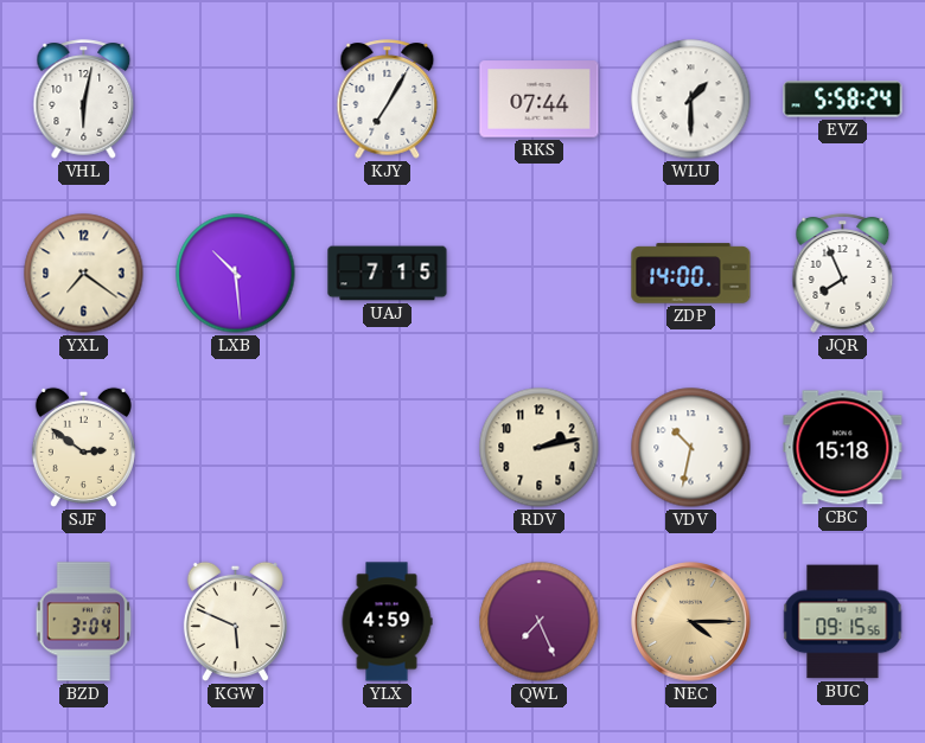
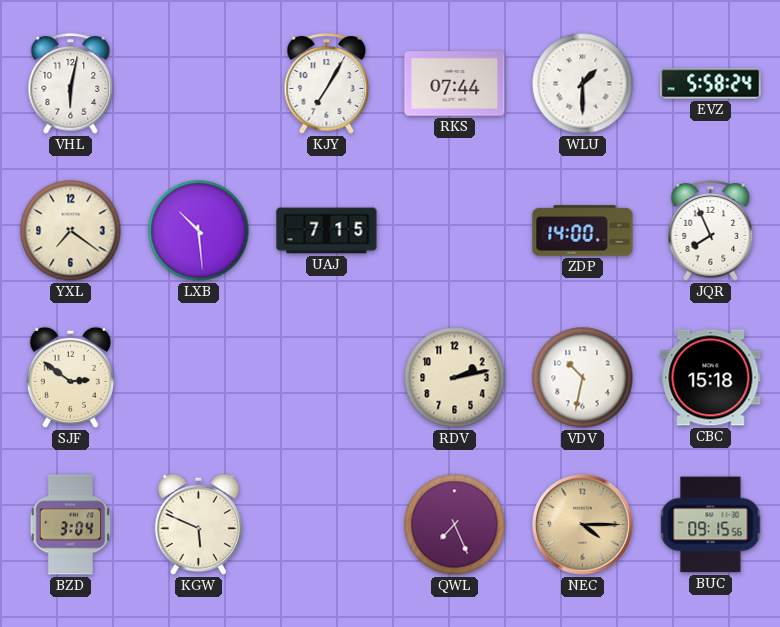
YLX: 4:59 -> none (387, 622)
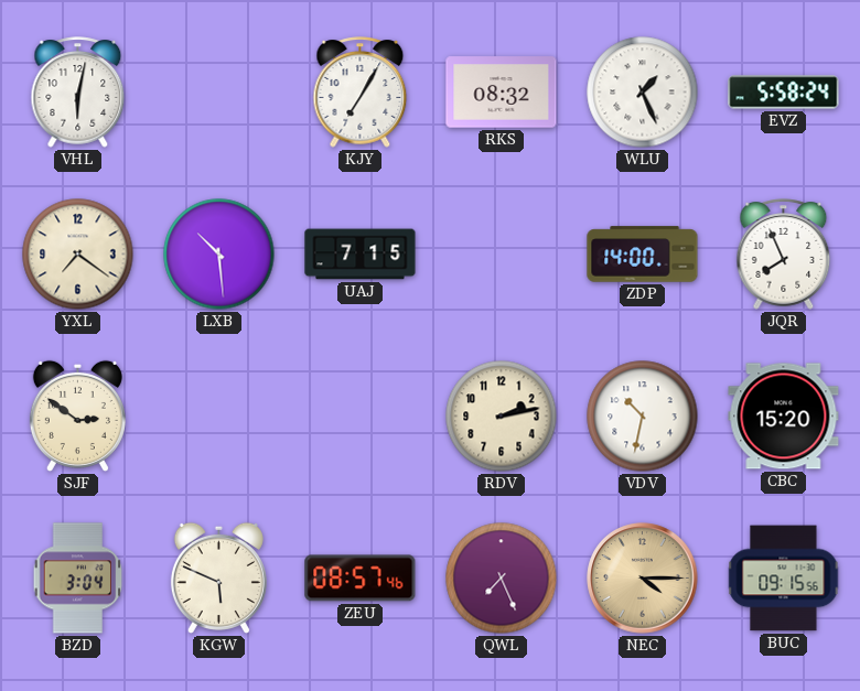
RKS: 07:44 -> 08:32 (502, 93)
WLU: 1:30 -> 1:26 (643, 93)
CBC: 15:18 -> 15:20 (784, 417)
ZEU: none -> 08:57 (361, 579)
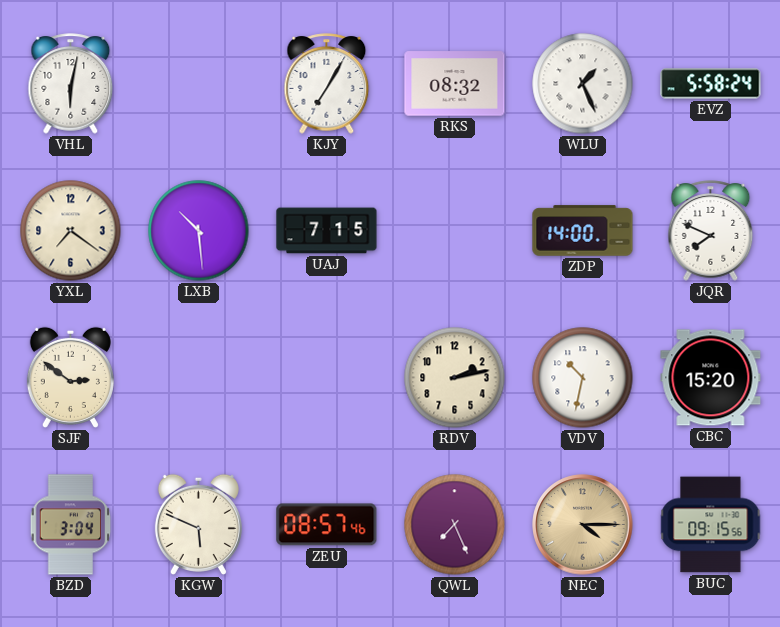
JQR: 7:56 -> 7:49 (711, 231)
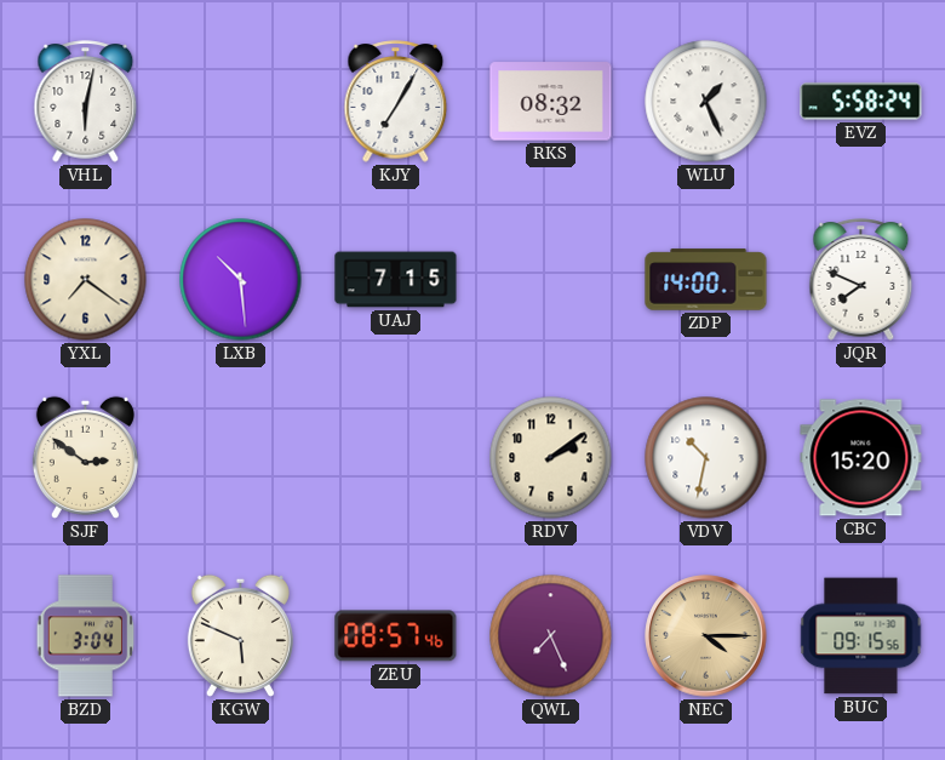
RDV: 2:13 -> 2:09 (551, 458)
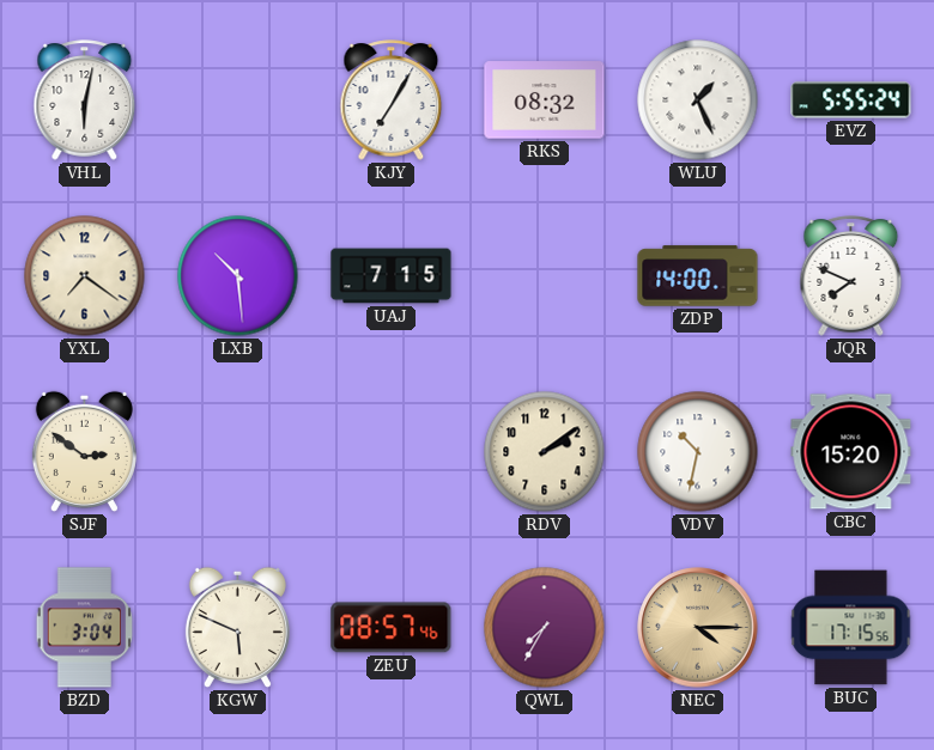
EVZ: 5:58 -> 5:55 (851, 100)
QWL: 7:26 -> 7:35 (545, 628)
BUC: 09:15 -> 17:15 (851, 628)
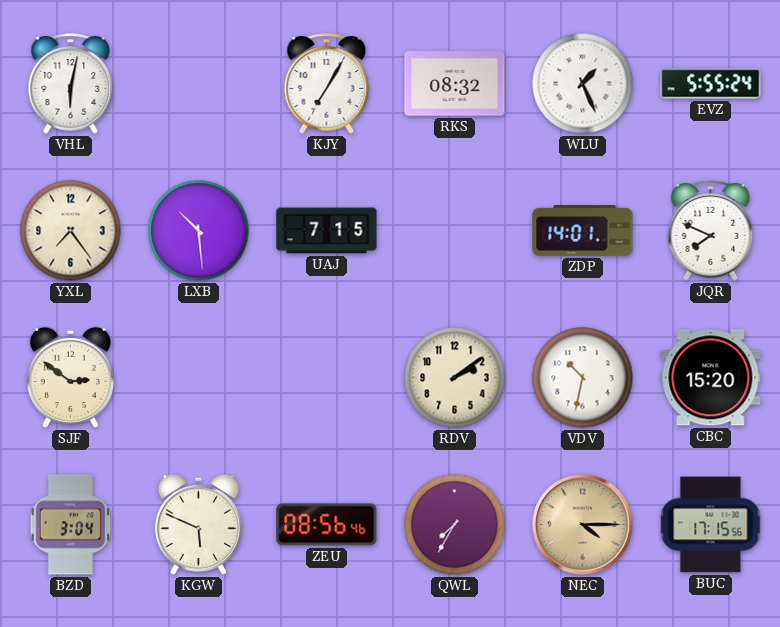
YXL: 7:21 -> 7:24 (71, 231)
ZDP: 14:00 -> 14:01 (583, 231)
ZEU: 08:57 -> 08:56 (327, 525)
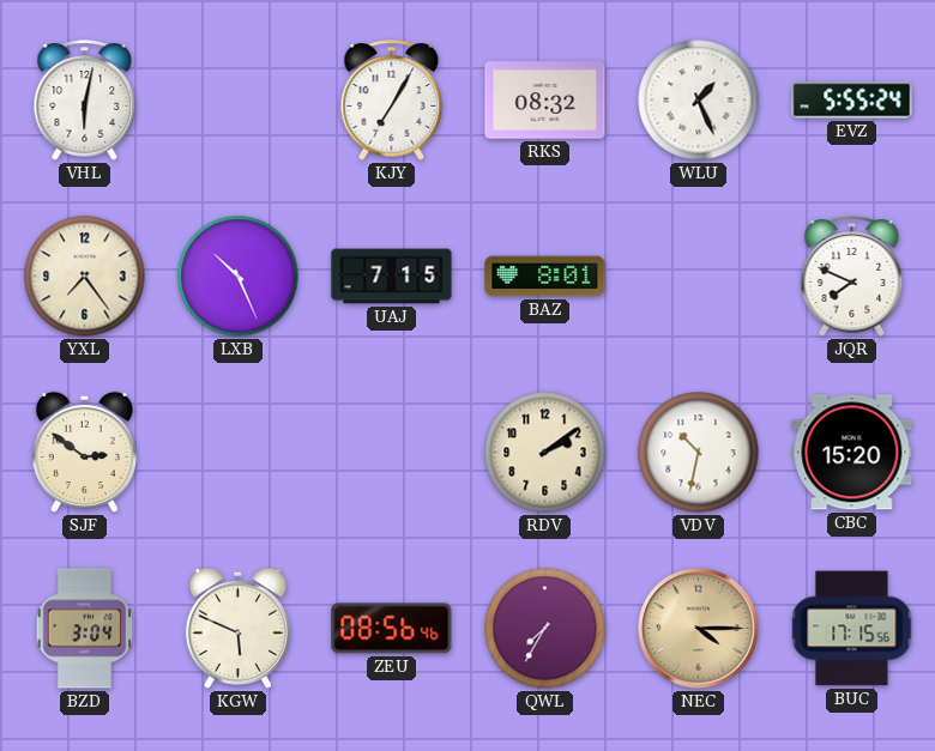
LXB: 10:29 -> 10:26 (239, 277)
BAZ: none -> 8:01 (545, 277)
ZDP: 14:01 -> none (583, 231)
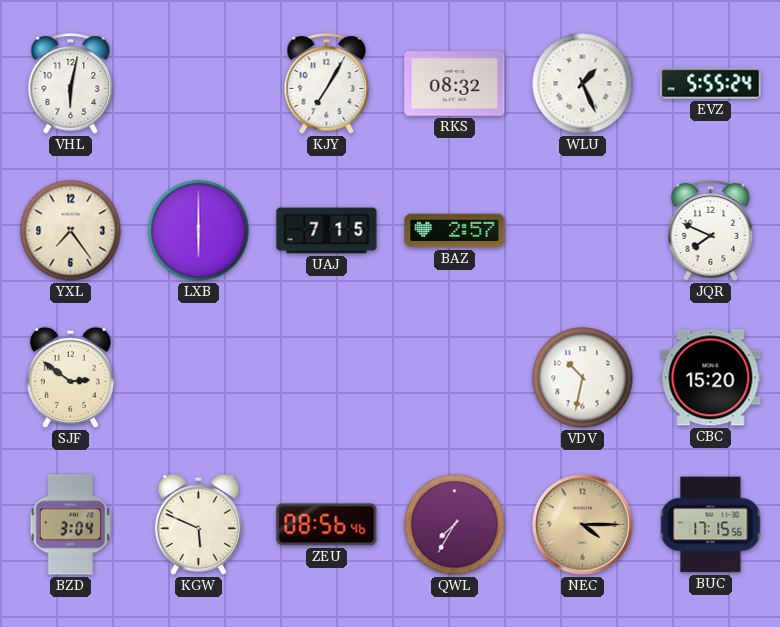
LXB: 10:26 -> 6:00 (199, 231)
BAZ: 8:01 -> 2:57 (455, 231)
RDV: 2:09 -> none (545, 453)
